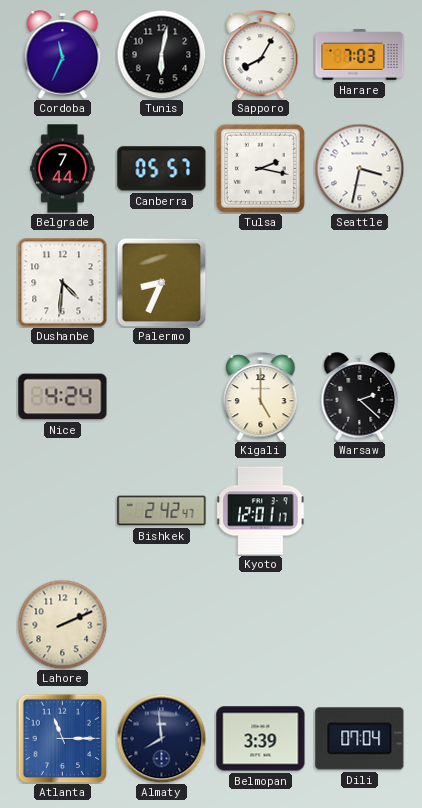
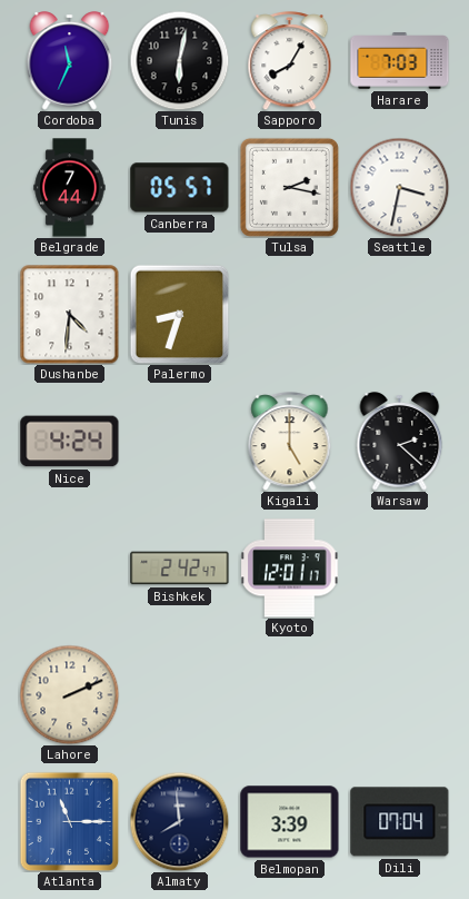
Palermo: 8:34 -> 8:33 (179, 314)
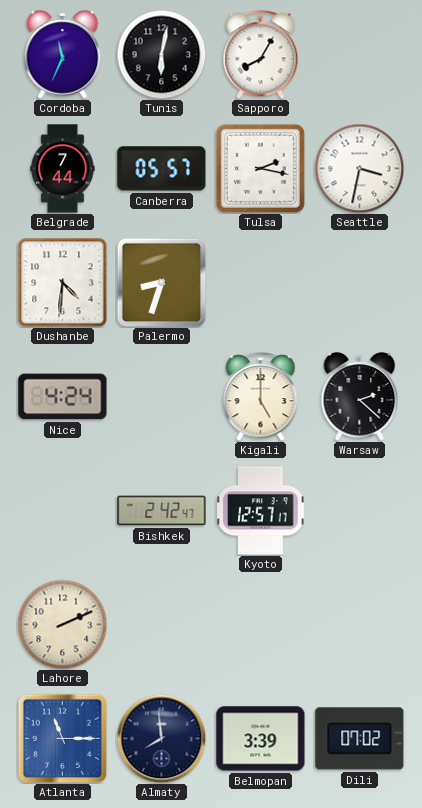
Harare: 7:03 -> none (400, 61)
Kyoto: 12:01 -> 12:57 (261, 511)
Dili: 07:04 -> 07:02 (360, 739)
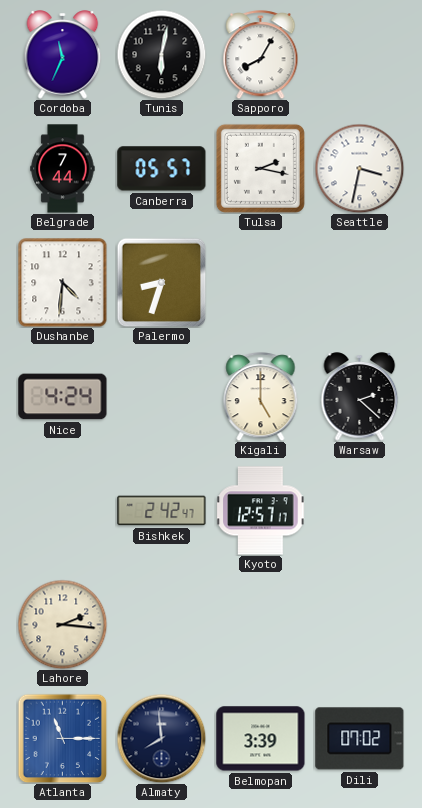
Lahore: 2:11 -> 2:16 (62, 624)
